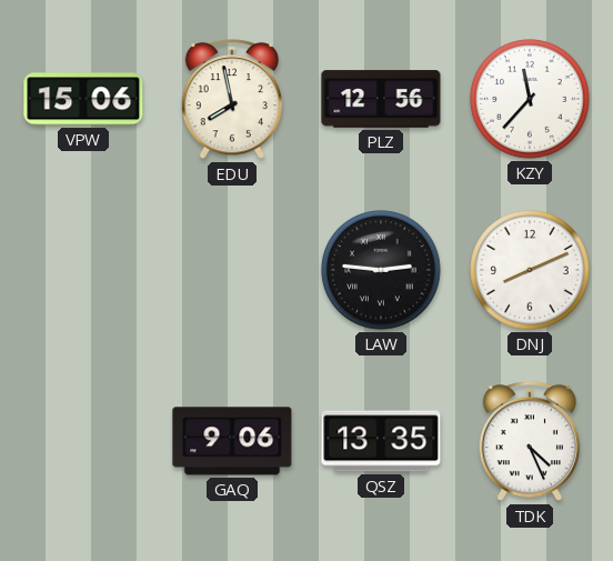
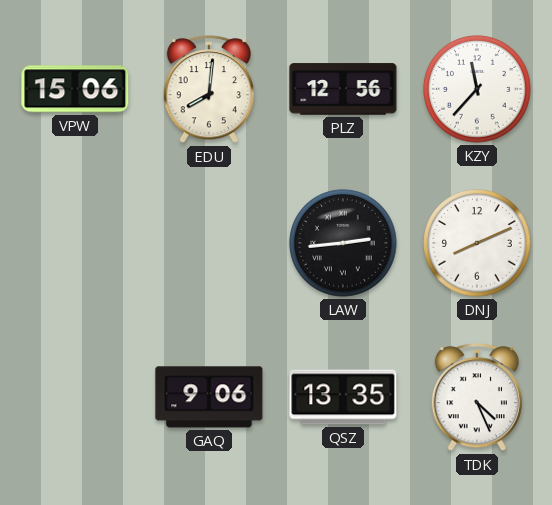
EDU: 7:58 -> 8:01 (208, 90)
LAW: 2:46 -> 2:44 (343, 243)
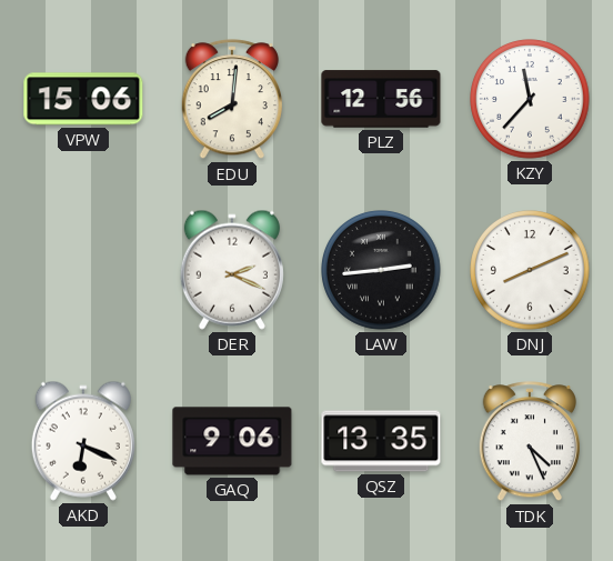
DER: none -> 2:19 (232, 270)
AKD: none -> 6:19 (83, 441)
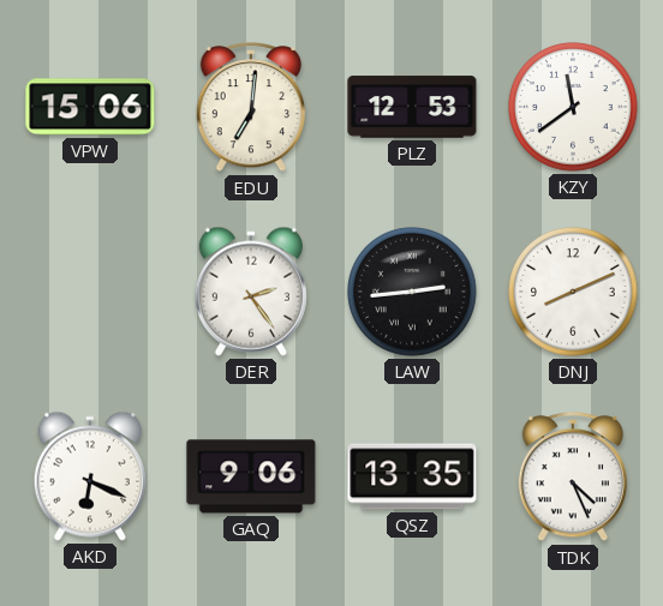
EDU: 8:01 -> 7:01 (250, 108)
PLZ: 12:56 -> 12:53 (412, 107)
KZY: 11:37 -> 11:39 (573, 107)
DER: 2:19 -> 2:24 (251, 292)
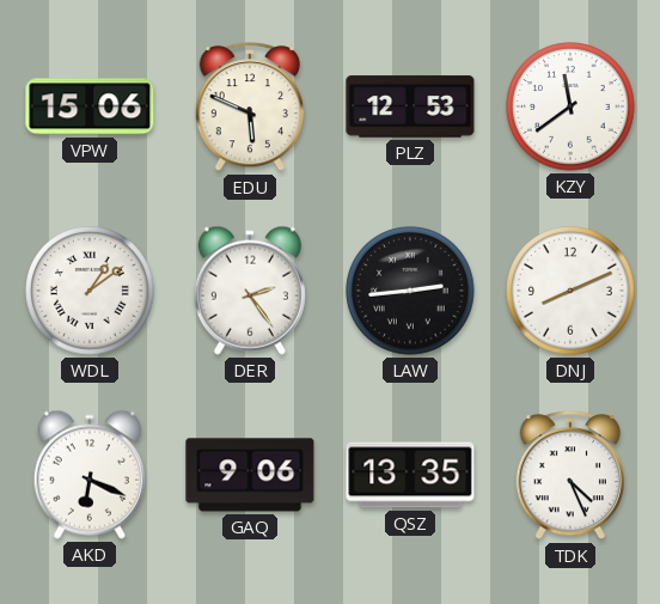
EDU: 7:01 -> 5:49 (249, 108)
WDL: none -> 1:09 (90, 291)
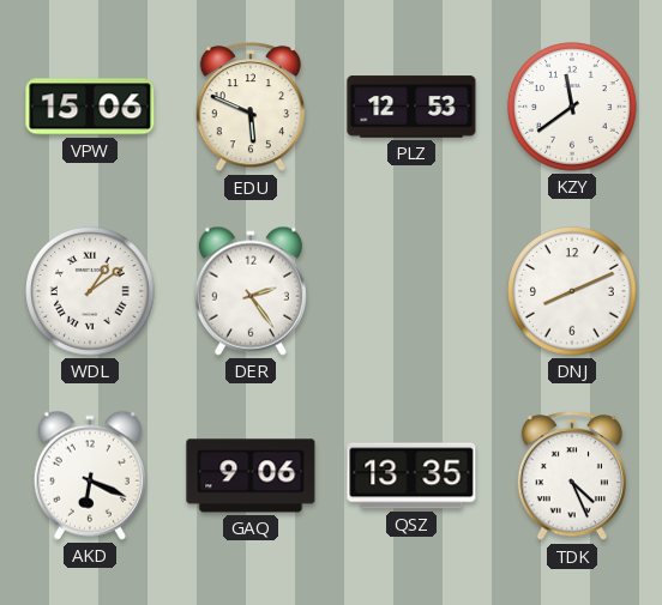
LAW: 2:44 -> none (410, 291)
